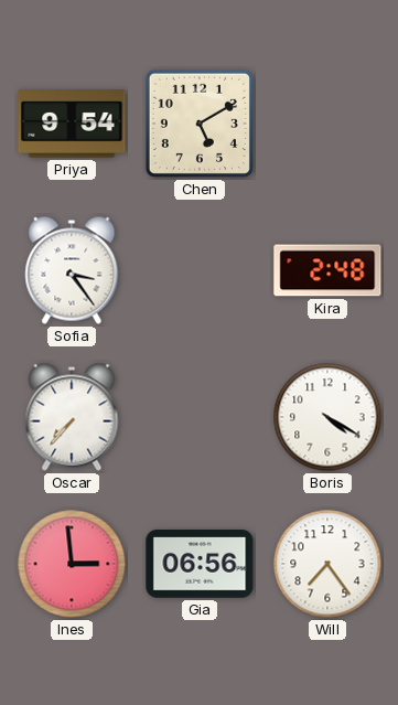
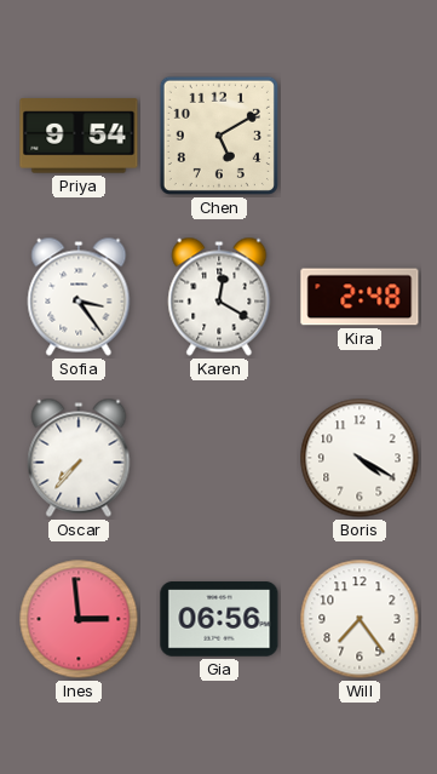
Karen: none -> 12:20 (219, 297)
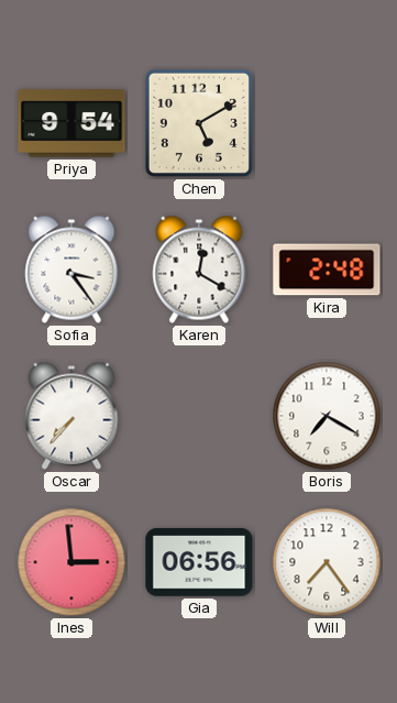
Boris: 4:20 -> 7:20 (327, 416)
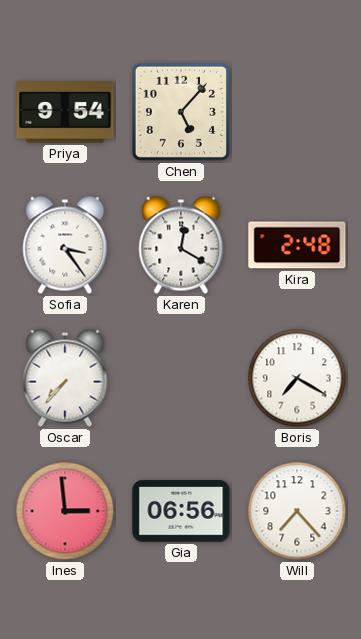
Chen: 5:10 -> 5:07 (181, 112)
Will: 7:24 -> 7:23 (297, 511)
